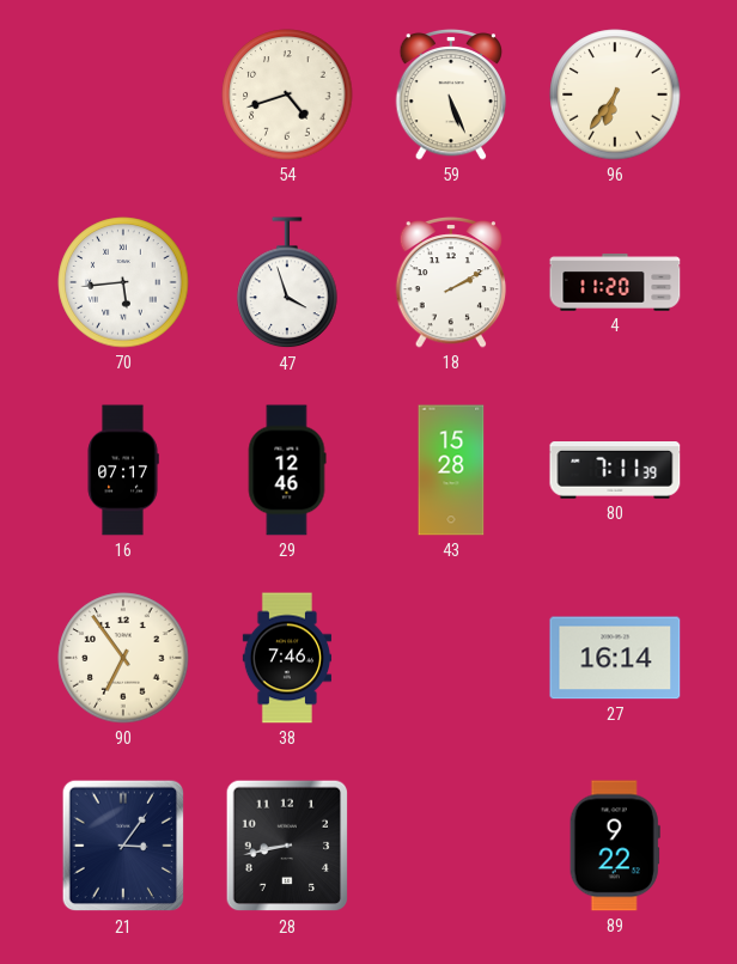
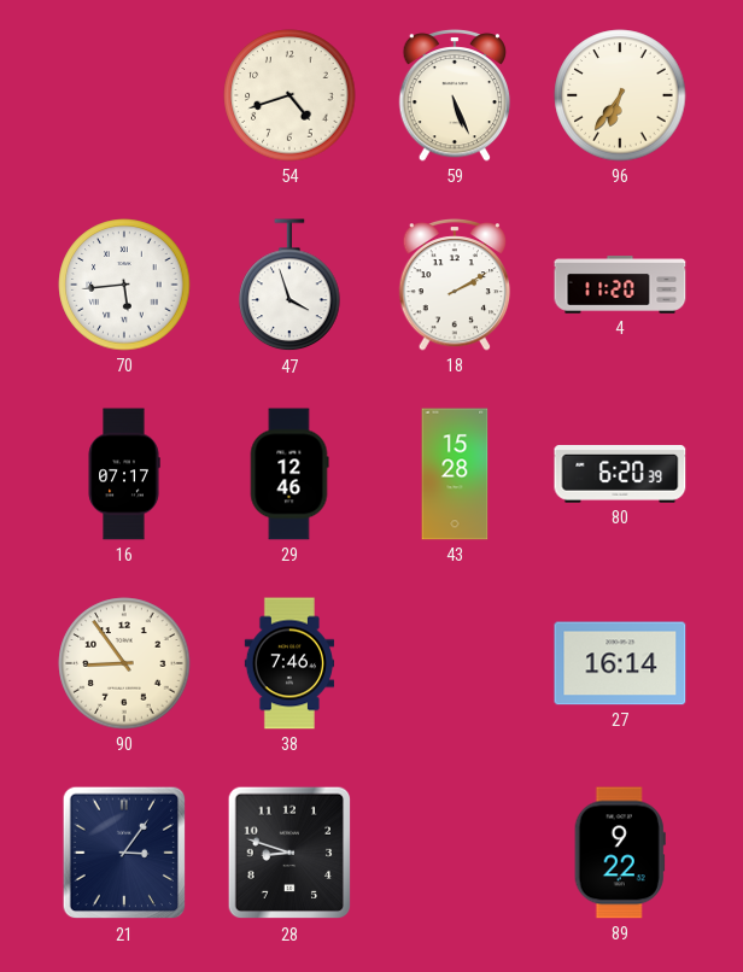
80: 7:11 -> 6:20 (620, 474)
90: 6:54 -> 8:54 (124, 663)
28: 8:43 -> 8:48 (289, 853)
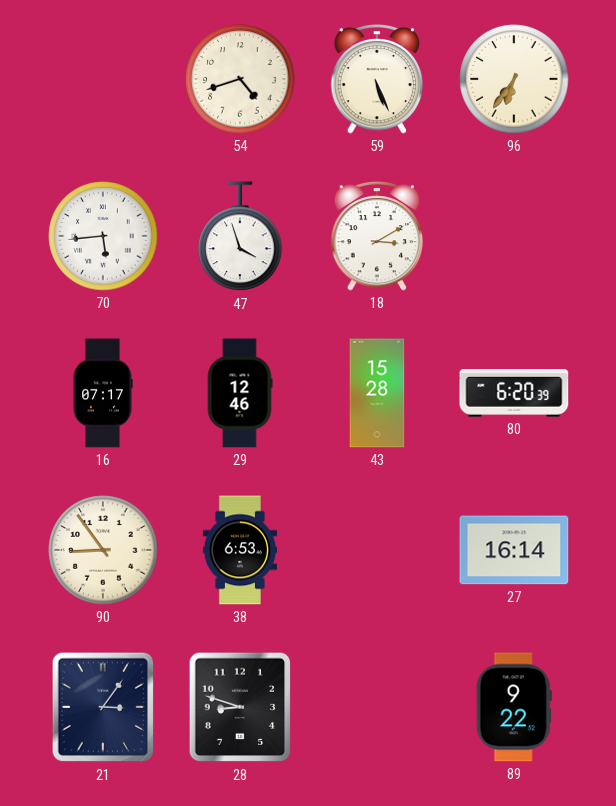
18: 2:10 -> 3:10 (377, 236)
4: 11:20 -> none (620, 285)
38: 7:46 -> 6:53 (239, 550)
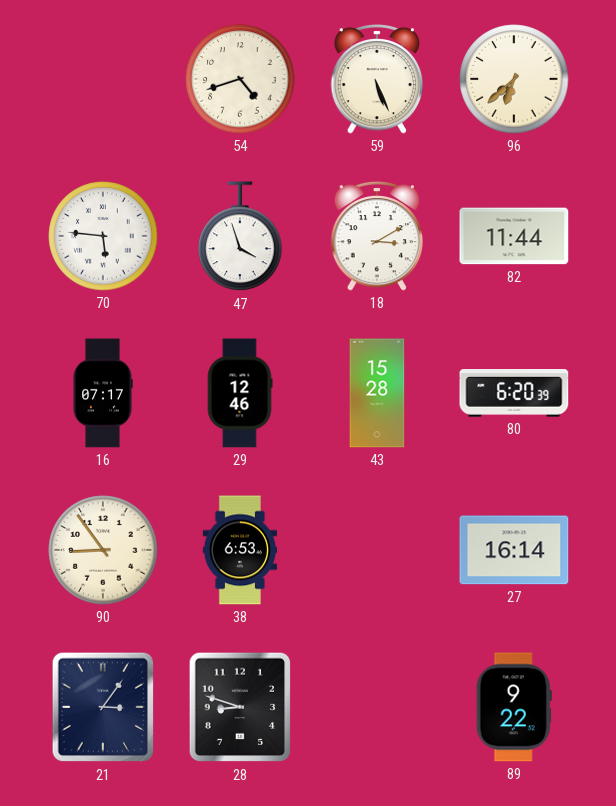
96: 6:36 -> 6:38 (514, 79)
70: 5:44 -> 5:46 (103, 236)
82: none -> 11:44 (514, 236)
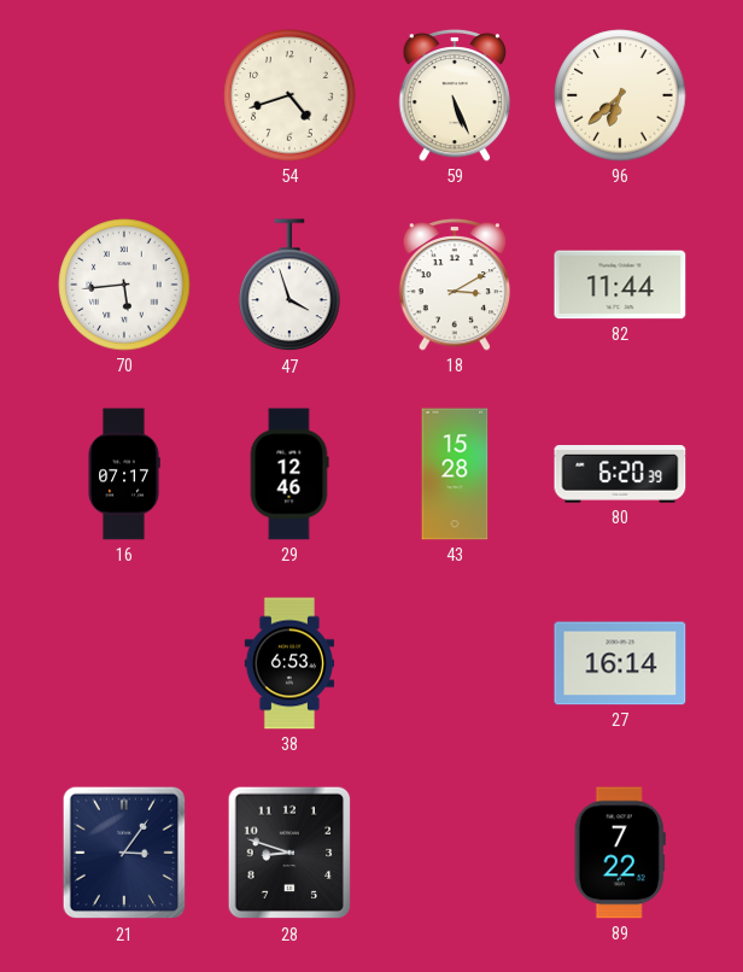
70: 5:46 -> 5:44 (124, 285)
90: 8:54 -> none (103, 550)
89: 9:22 -> 7:22 (620, 853)
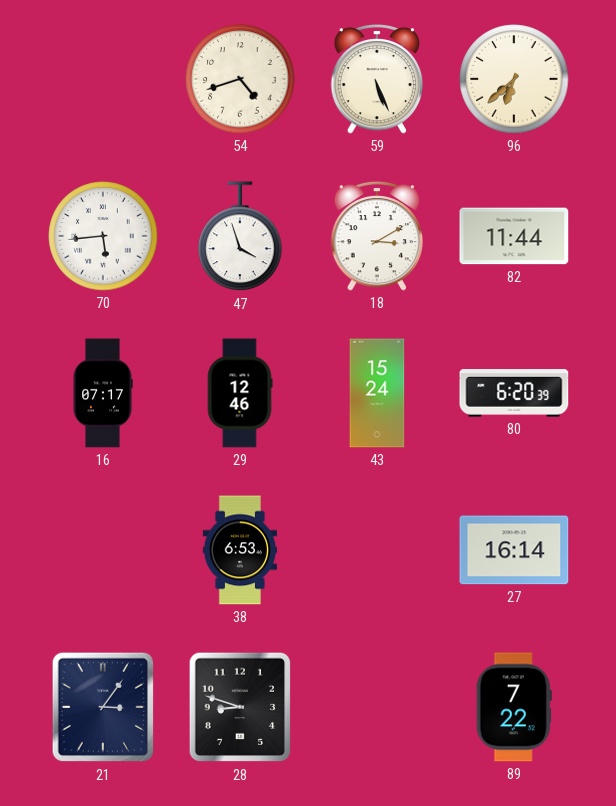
43: 15:28 -> 15:24 (377, 393)
